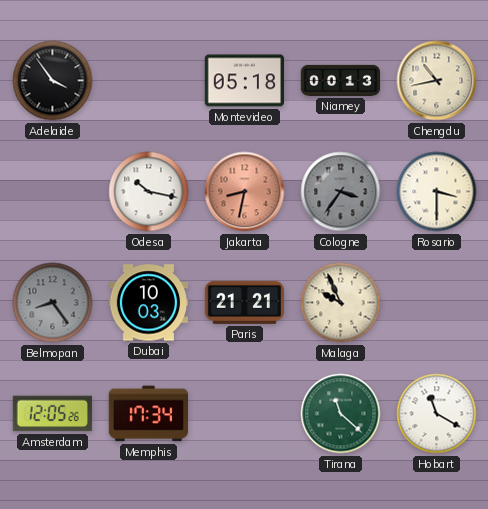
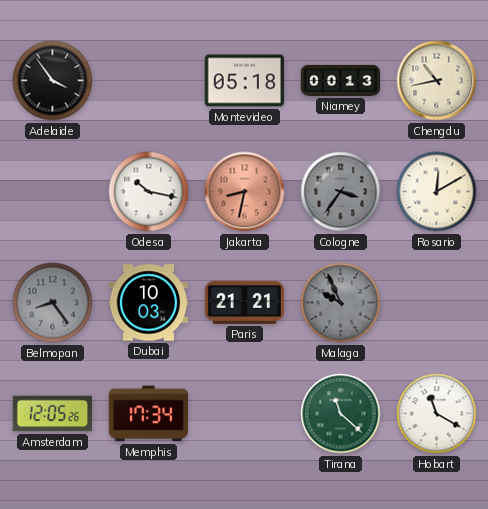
Rosario: 3:30 -> 12:10 (437, 192)
Malaga dial: cream -> grey (341, 303)
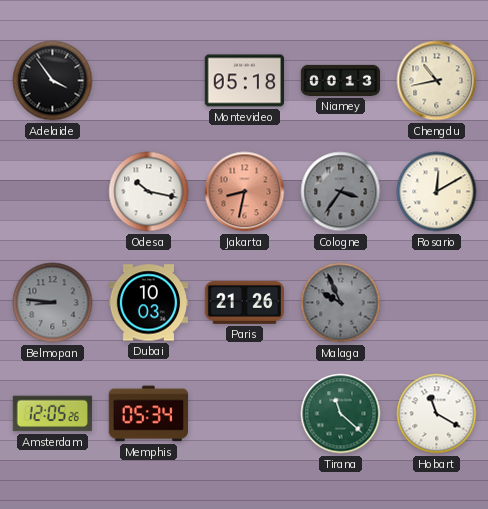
Belmopan: 8:24 -> 8:46 (53, 303)
Paris: 21:21 -> 21:26 (244, 302)
Memphis: 17:34 -> 05:34 (148, 414)
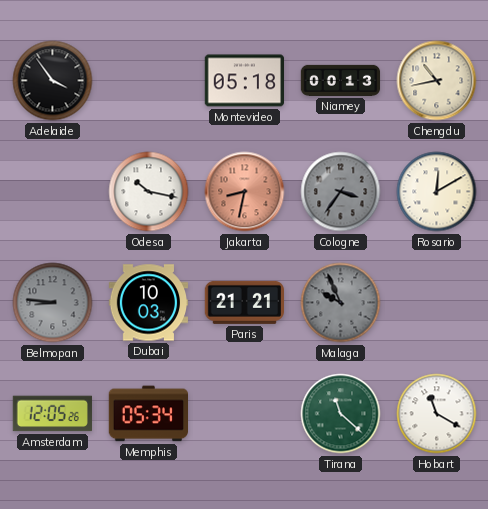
Paris: 21:26 -> 21:21 (244, 302)
